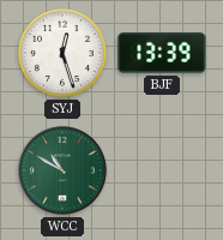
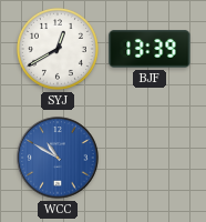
SYJ: 12:27 -> 12:40 (58, 49)
WCC dial: green -> blue (58, 158)
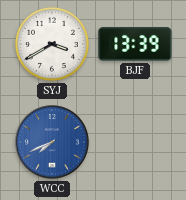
SYJ: 12:40 -> 3:40 (52, 44)
WCC: 10:50 -> 7:41 (52, 142)
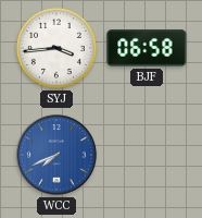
SYJ: 3:40 -> 3:44 (56, 48)
BJF: 13:39 -> 06:58 (147, 48)
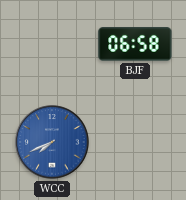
SYJ: 3:44 -> none (56, 48)
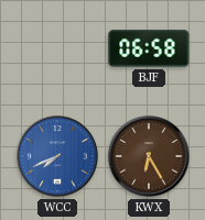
KWX: none -> 6:25 (149, 156)
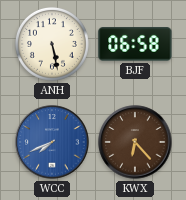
ANH: none -> 5:28 (52, 44)
KWX: 6:25 -> 6:23 (135, 142)
